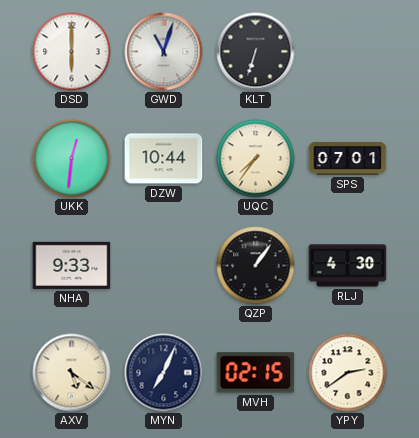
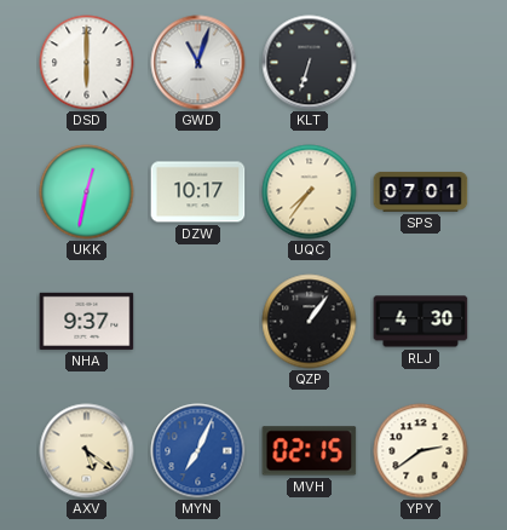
UKK: 12:31 -> 12:32 (87, 192)
DZW: 10:44 -> 10:17 (198, 192)
NHA: 9:33 -> 9:37 (87, 321)
MYN dial: navy -> blue (198, 451)
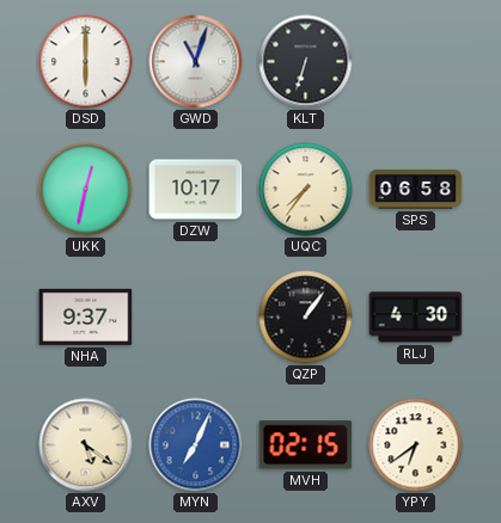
SPS: 07:01 -> 06:58 (416, 189)
YPY: 2:39 -> 6:39 (416, 445)
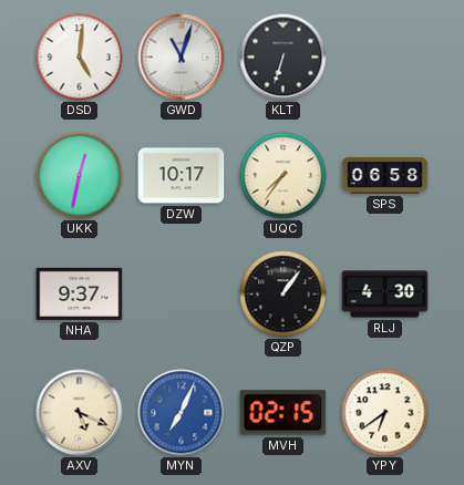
DSD: 6:00 -> 5:01 (80, 58)
AXV: 5:21 -> 5:19 (80, 413)
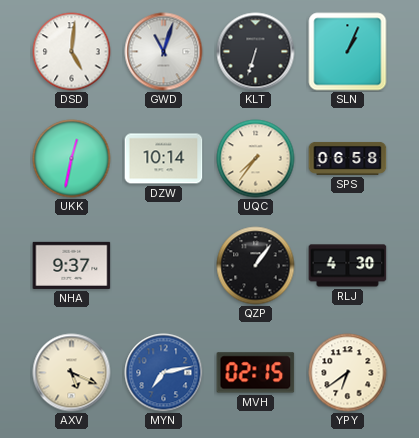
SLN: none -> 1:04 (348, 52)
DZW: 10:17 -> 10:14 (164, 159)
MYN: 7:04 -> 7:13 (164, 373)
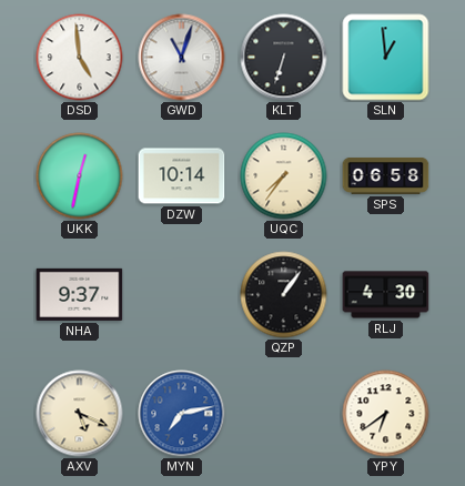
DSD: 5:01 -> 4:59 (80, 58)
SLN: 1:04 -> 12:59 (386, 58)
MVH: 02:15 -> none (256, 373)
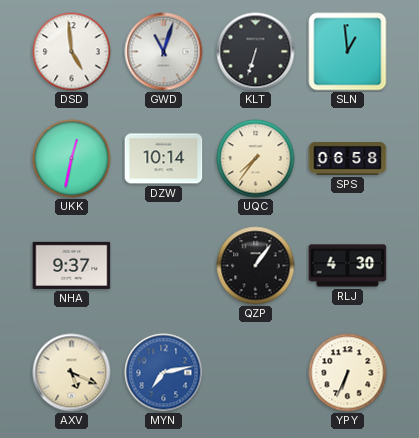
YPY: 6:39 -> 6:34 (348, 373)
